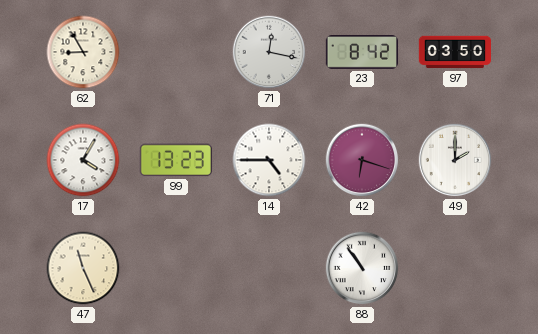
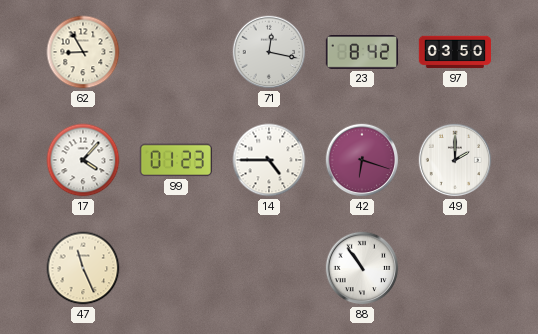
17: 4:05 -> 4:07 (83, 160)
99: 13:23 -> 01:23 (176, 160)
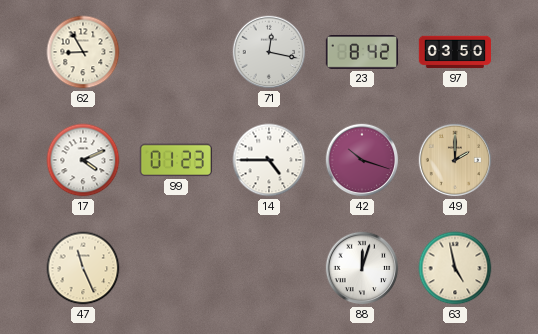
17: 4:07 -> 4:11 (83, 160)
42: 6:18 -> 10:18 (362, 160)
49 dial: white -> champagne (455, 160)
88: 10:54 -> 12:03 (362, 268)
63: none -> 4:58 (455, 268)
